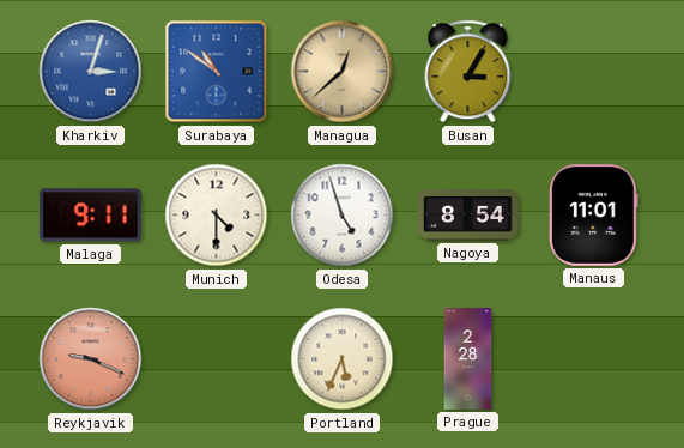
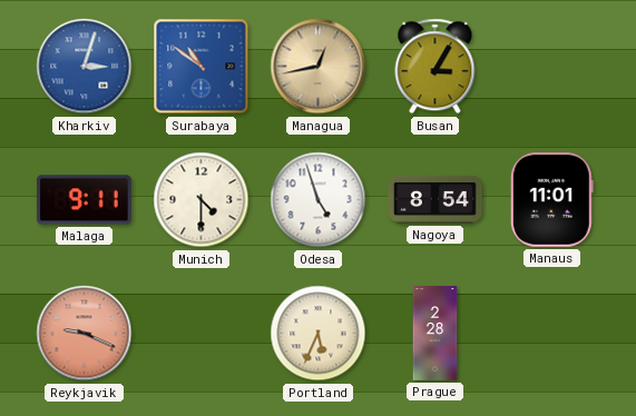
Managua: 12:38 -> 12:43 (319, 67)
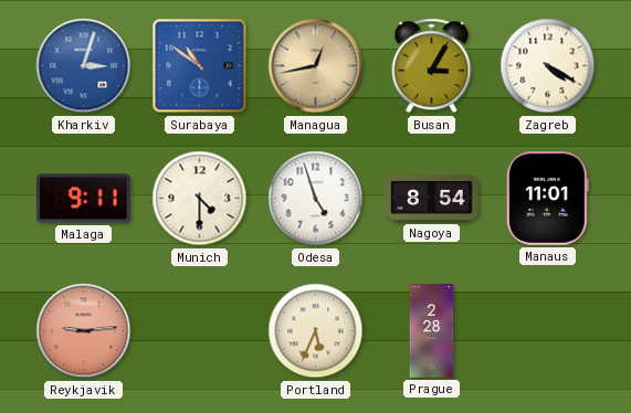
Zagreb: none -> 4:20 (548, 66)
Reykjavik: 9:19 -> 9:14 (84, 331)
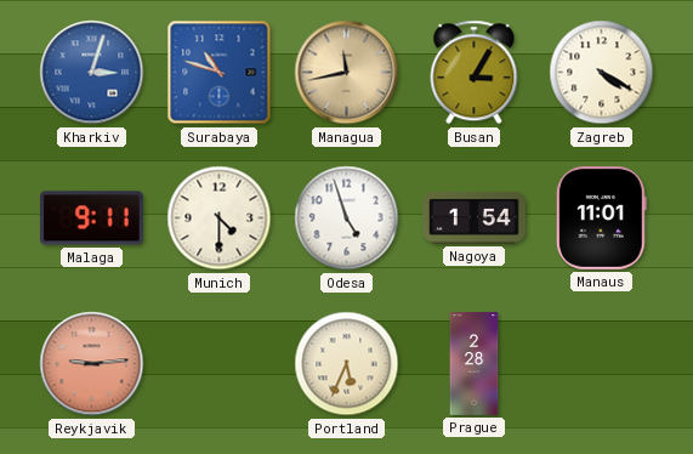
Surabaya: 10:51 -> 10:48 (220, 73)
Managua: 12:43 -> 11:43 (347, 73)
Nagoya: 8:54 -> 1:54 (475, 217)
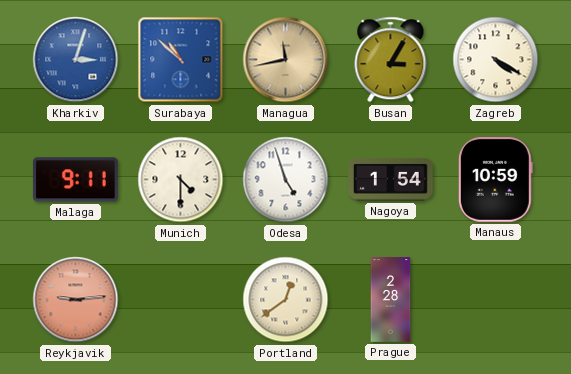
Surabaya: 10:48 -> 10:52 (181, 60)
Manaus: 11:01 -> 10:59 (495, 180)
Portland: 5:34 -> 12:39 (286, 300)
